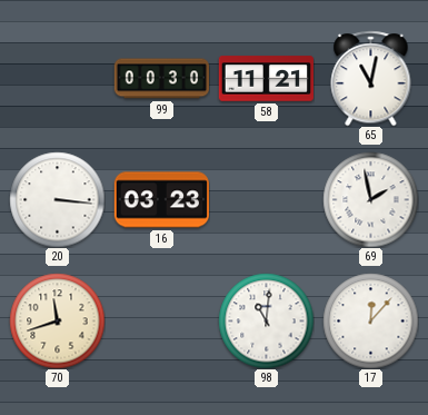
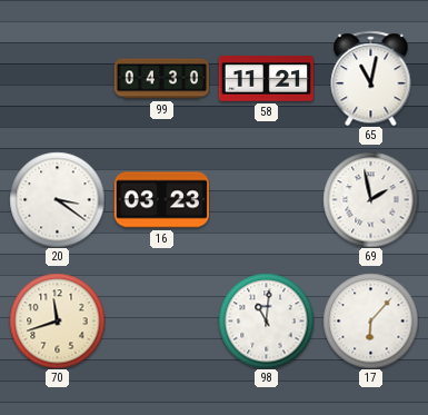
99: 00:30 -> 04:30 (161, 79)
20: 3:16 -> 3:21 (57, 199)
17: 12:07 -> 6:07 (370, 320)
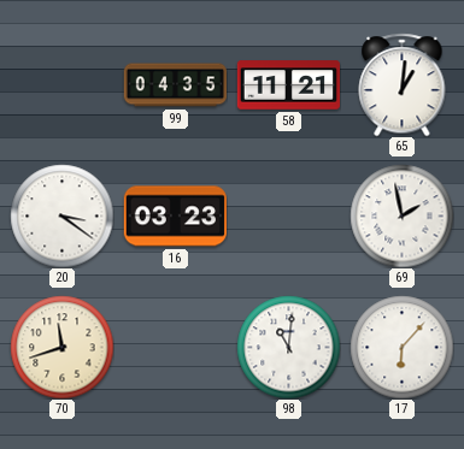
99: 04:30 -> 04:35 (175, 85)
65: 11:02 -> 1:01 (403, 84)
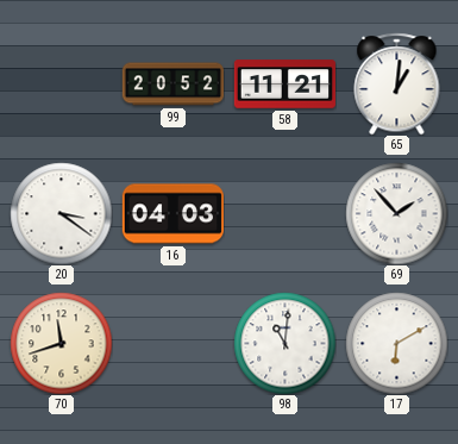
99: 04:35 -> 20:52 (172, 85)
16: 03:23 -> 04:03 (172, 214)
69: 1:58 -> 1:53 (396, 213)
17: 6:07 -> 6:10 (396, 343)
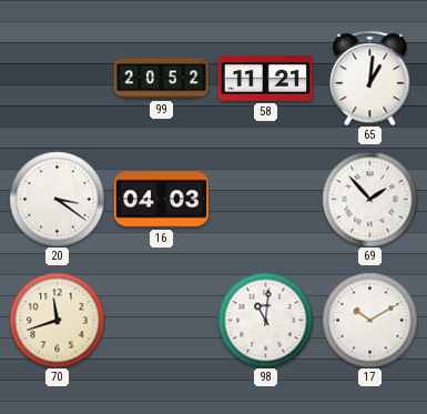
17: 6:10 -> 10:10 (369, 320)
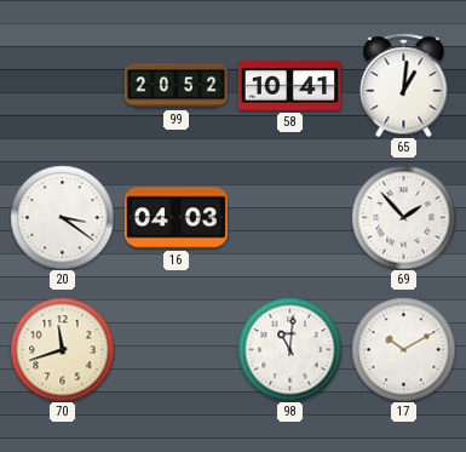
58: 11:21 -> 10:41 (289, 86)
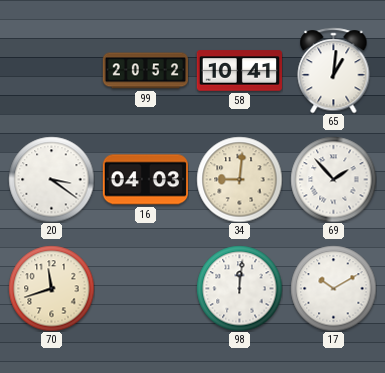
34: none -> 9:01 (239, 179)
98: 11:01 -> 12:01 (239, 288)
